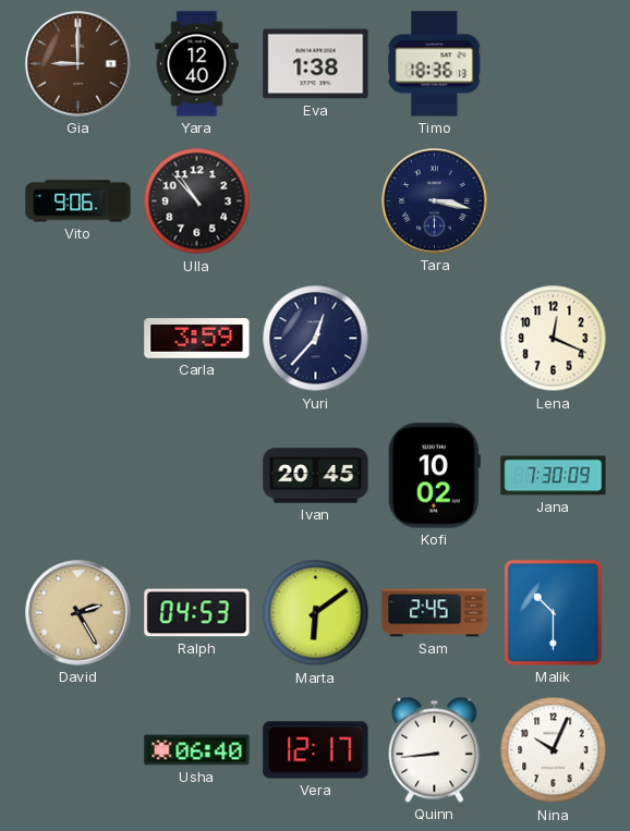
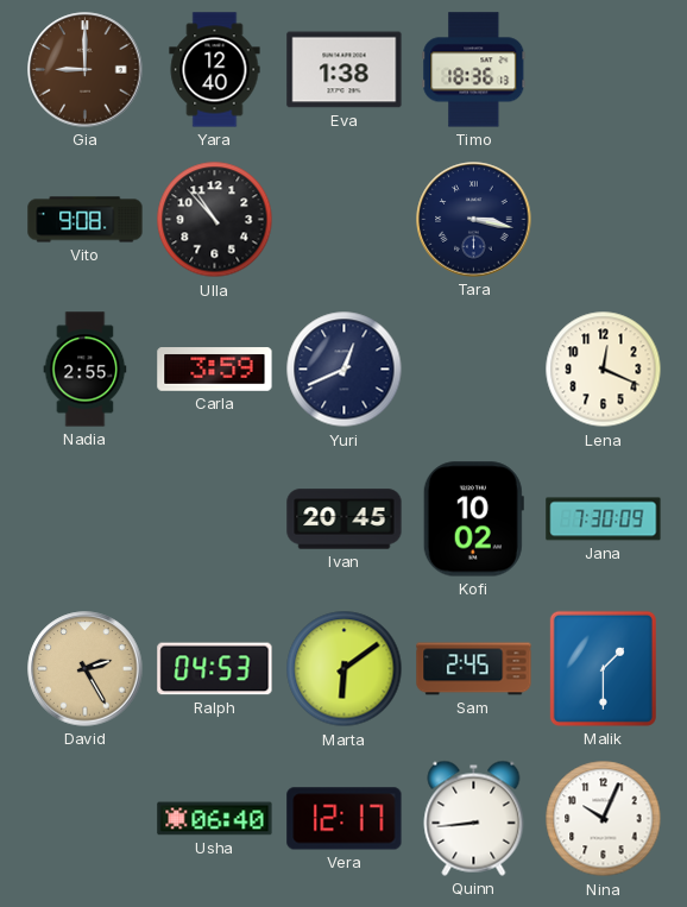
Vito: 9:06 -> 9:08 (86, 220)
Nadia: none -> 2:55 (86, 370)
Yuri: 12:37 -> 12:41 (345, 370)
Malik: 10:30 -> 1:30 (603, 668)
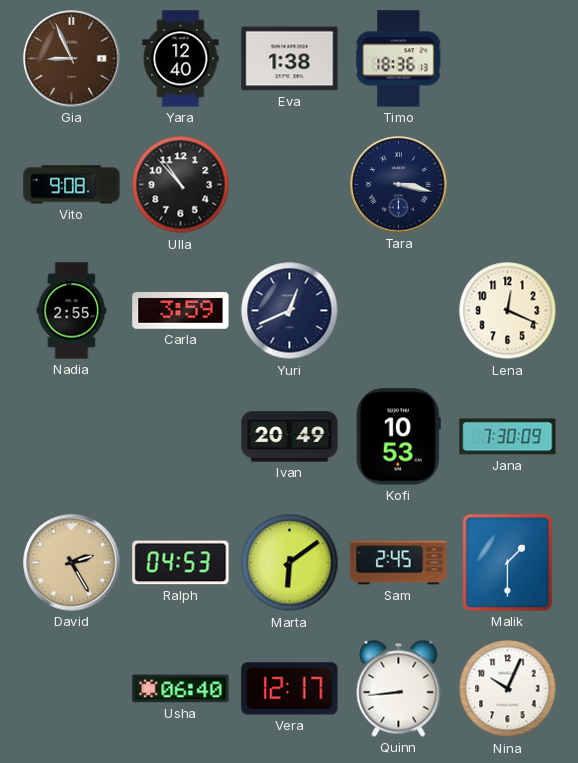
Gia: 9:00 -> 8:56 (72, 59)
Ivan: 20:45 -> 20:49 (290, 437)
Kofi: 10:02 -> 10:53 (398, 437)
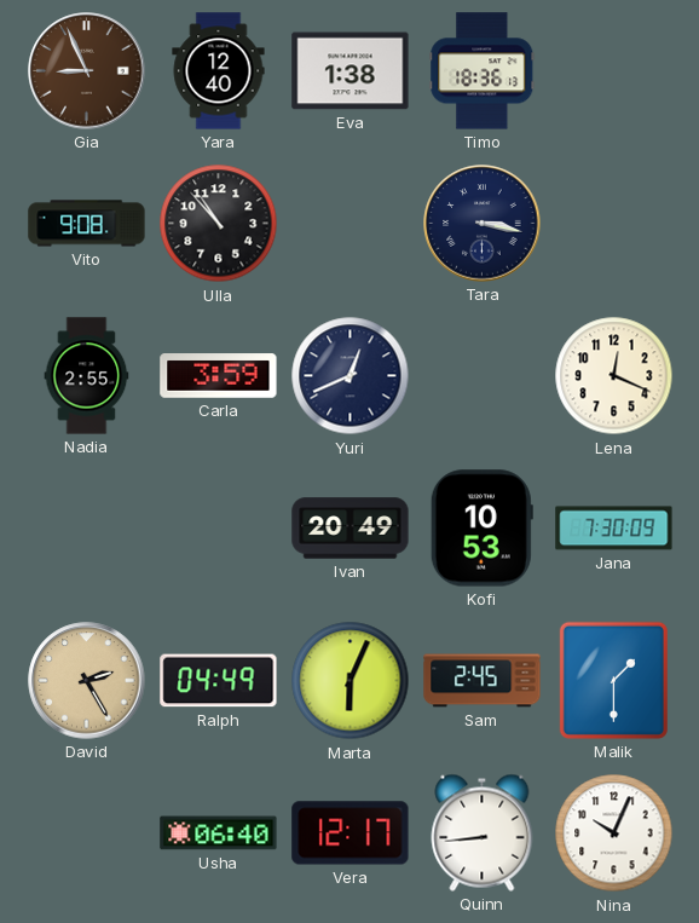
Ralph: 04:53 -> 04:49 (219, 681)
Marta: 6:09 -> 6:04 (351, 681)
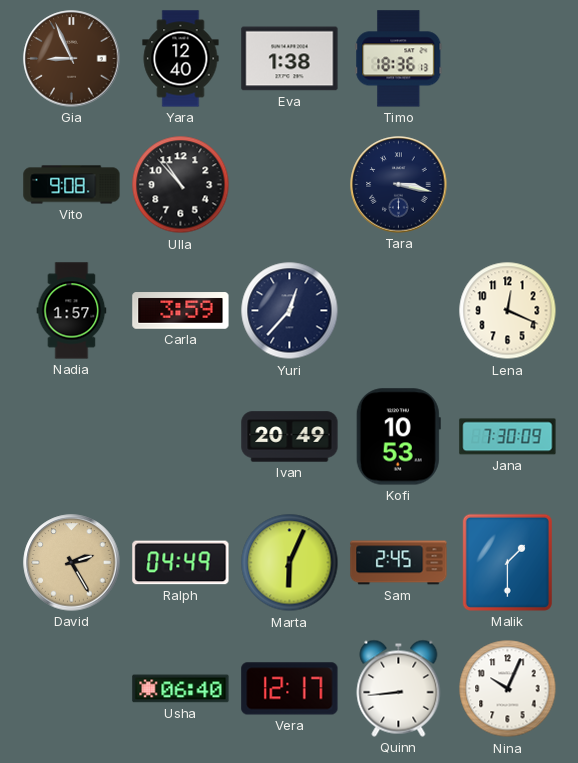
Nadia: 2:55 -> 1:57 (72, 311)
Yuri: 12:41 -> 12:37 (290, 311)
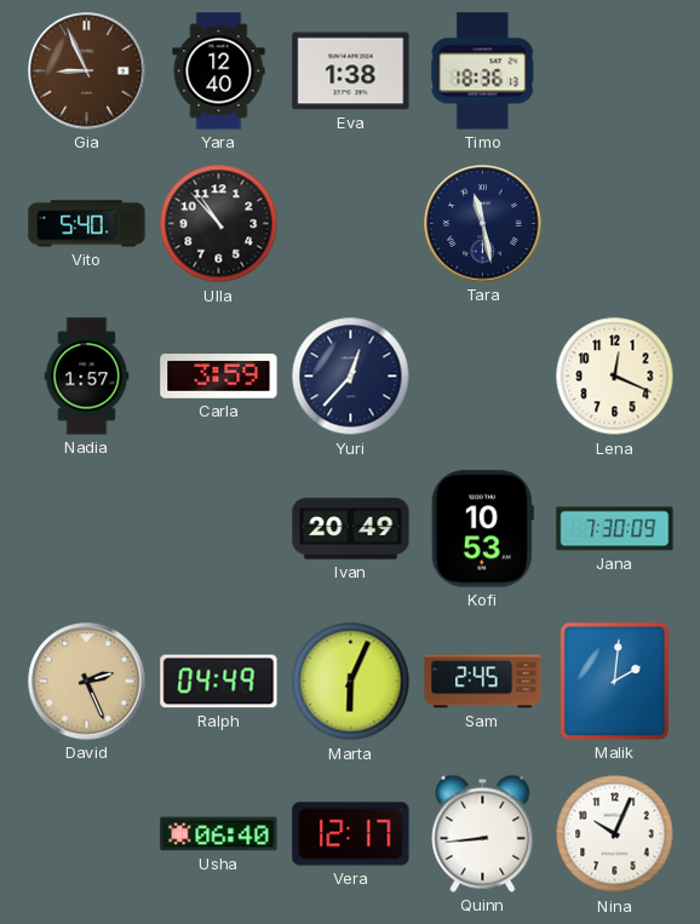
Vito: 9:08 -> 5:40 (87, 224)
Tara: 3:17 -> 11:28 (483, 224)
David: 2:25 -> 2:26 (87, 682)
Malik: 1:30 -> 2:01 (614, 681)
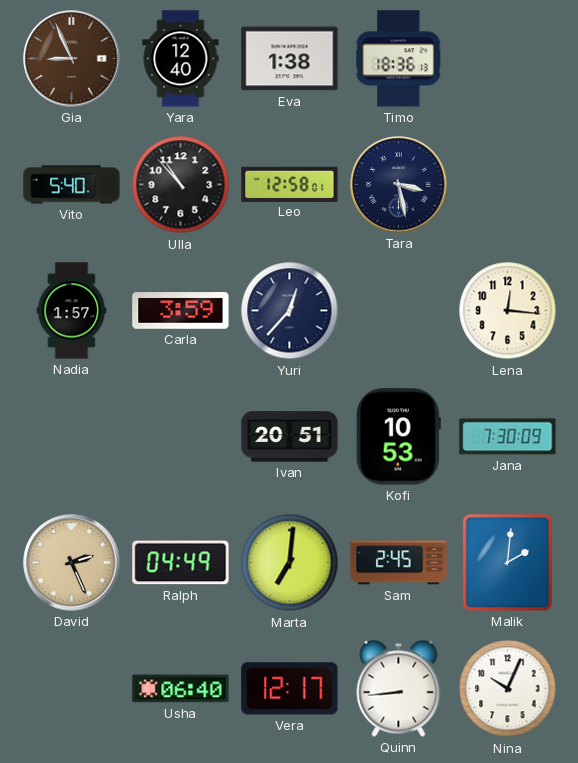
Leo: none -> 12:58 (290, 184)
Tara: 11:28 -> 3:28 (399, 185)
Lena: 12:19 -> 12:16 (508, 311)
Ivan: 20:49 -> 20:51 (290, 437)
Marta: 6:04 -> 7:01 (290, 563)
